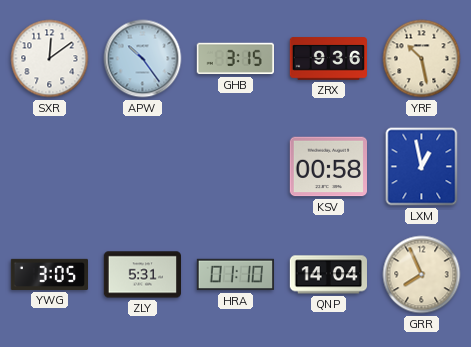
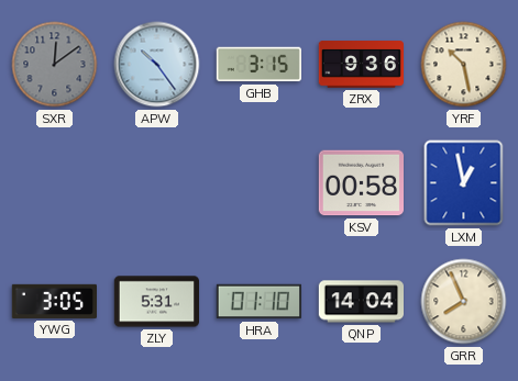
SXR dial: white -> grey (55, 65)
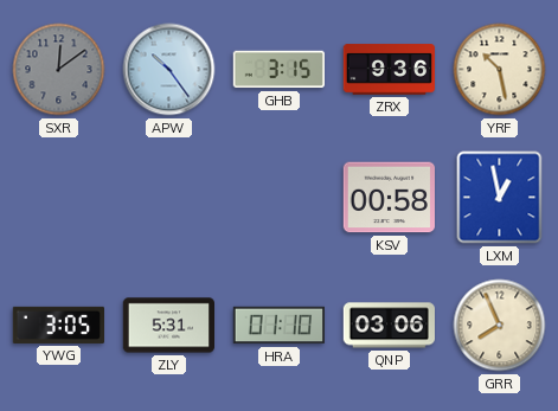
QNP: 14:04 -> 03:06 (389, 326)
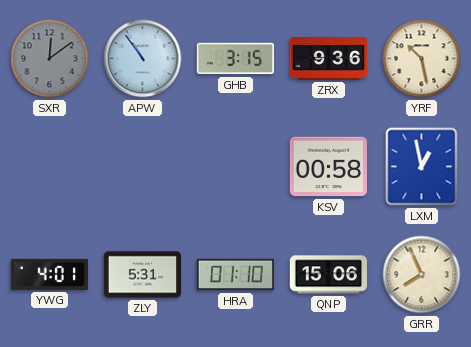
APW: 10:24 -> 10:54 (143, 59)
YWG: 3:05 -> 4:01 (49, 274)
QNP: 03:06 -> 15:06 (328, 275)
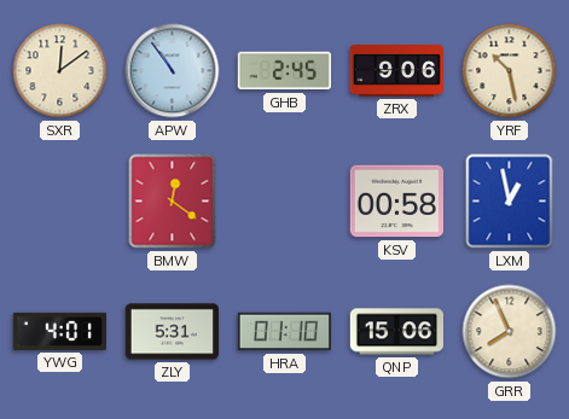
SXR dial: grey -> cream (60, 71)
GHB: 3:15 -> 2:45 (284, 71)
ZRX: 9:36 -> 9:06 (396, 71)
BMW: none -> 12:21 (173, 202)
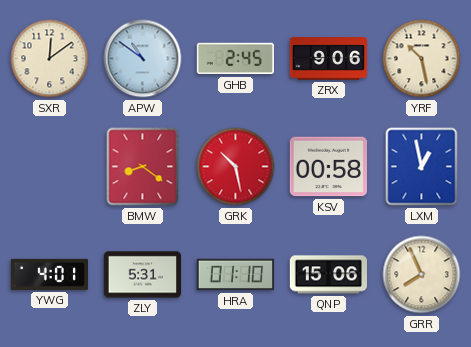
APW: 10:54 -> 10:51 (143, 59)
BMW: 12:21 -> 8:21 (143, 167)
GRK: none -> 10:28 (236, 167)
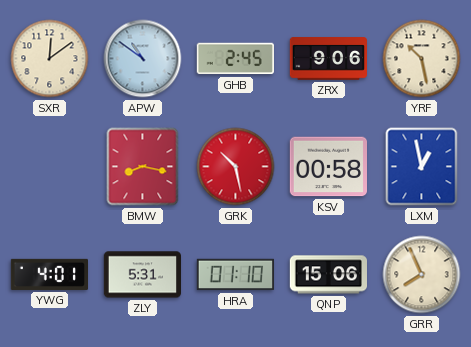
BMW: 8:21 -> 8:17 (143, 167)
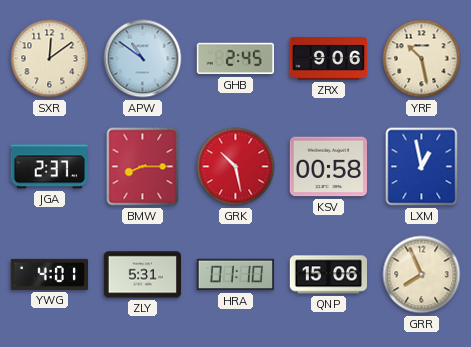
JGA: none -> 2:37 (49, 167)
BMW: 8:17 -> 8:15 (143, 167)
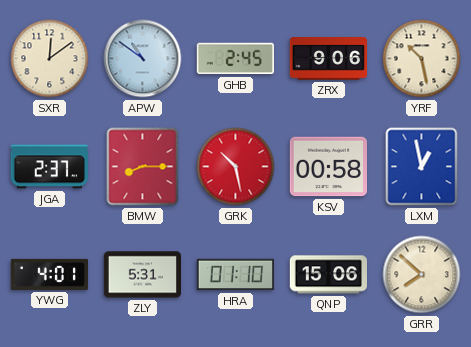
GRR: 7:56 -> 7:52 (422, 275)
